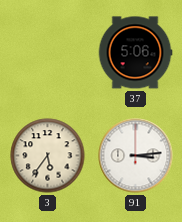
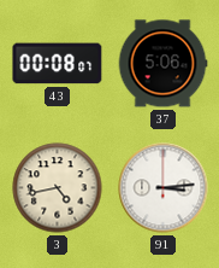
43: none -> 00:08 (58, 64)
3: 5:36 -> 4:43 (58, 188)
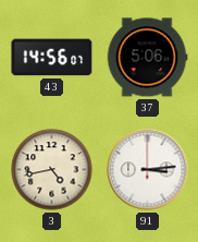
43: 00:08 -> 14:56 (52, 58)
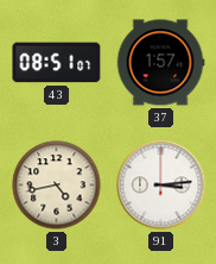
43: 14:56 -> 08:51 (57, 63)
37: 5:06 -> 1:57 (160, 63)
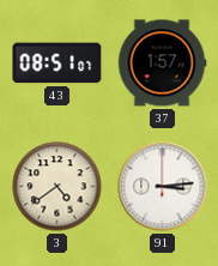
3: 4:43 -> 4:39 (57, 187)
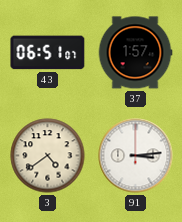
43: 08:51 -> 06:51 (48, 53)
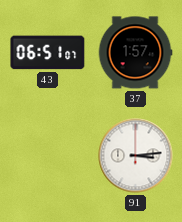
3: 4:39 -> none (48, 156)
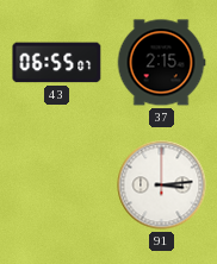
43: 06:51 -> 06:55 (57, 63)
37: 1:57 -> 2:15 (161, 63)
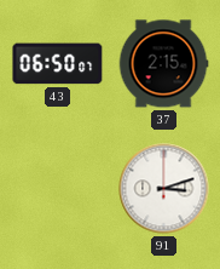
43: 06:55 -> 06:50 (58, 64)
91: 3:14 -> 3:12 (164, 189)
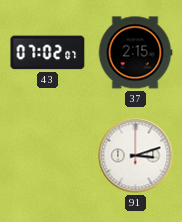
43: 06:50 -> 07:02 (48, 53)
